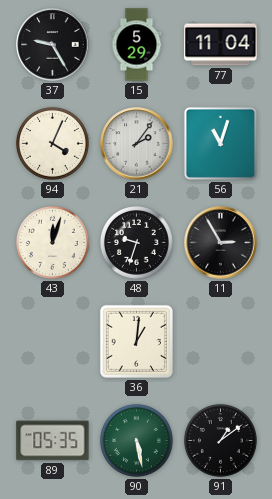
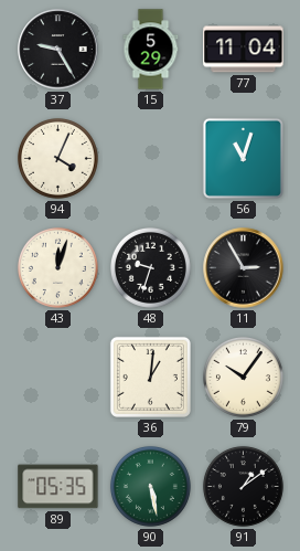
21: 2:06 -> none (137, 144)
79: none -> 10:06 (243, 377)
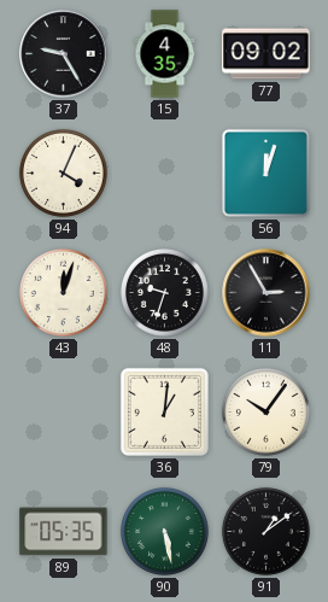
15: 5:29 -> 4:35 (165, 54)
77: 11:04 -> 09:02 (266, 54)
56: 11:03 -> 12:03 (265, 173)
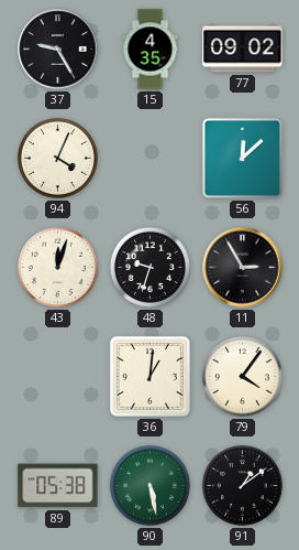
56: 12:03 -> 12:08 (242, 158)
79: 10:06 -> 4:06 (242, 376)
89: 05:35 -> 05:38 (58, 486)
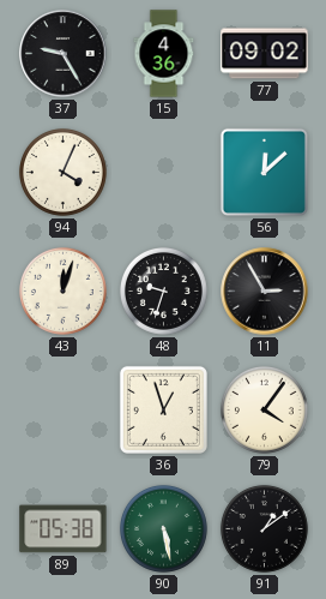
15: 4:35 -> 4:36 (164, 54)
36: 1:01 -> 12:57 (163, 409)
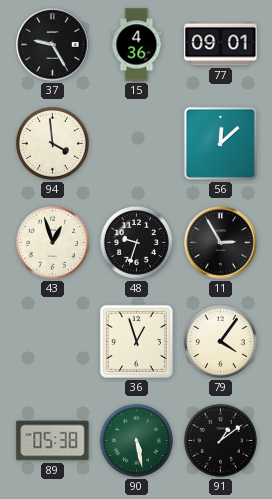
77: 09:02 -> 09:01 (221, 45)
94: 4:04 -> 3:59 (52, 143)
43: 12:03 -> 12:57 (52, 242)
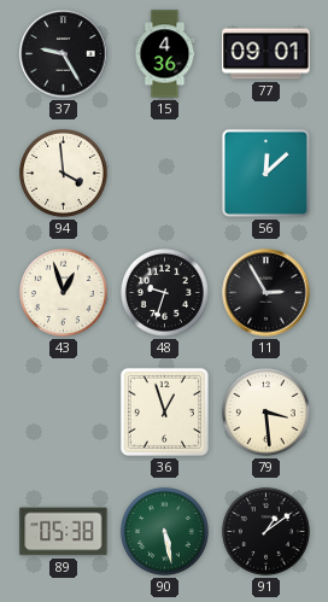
79: 4:06 -> 3:29 (265, 411)
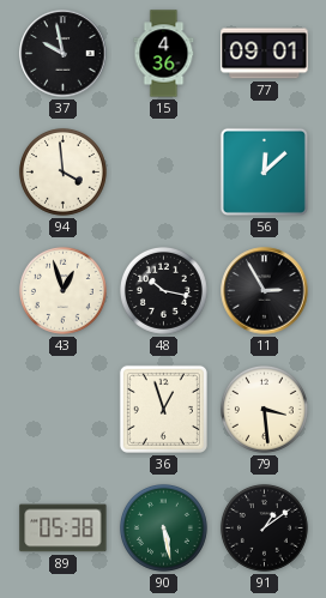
37: 9:25 -> 9:58 (64, 54)
48: 9:33 -> 10:17 (163, 290)
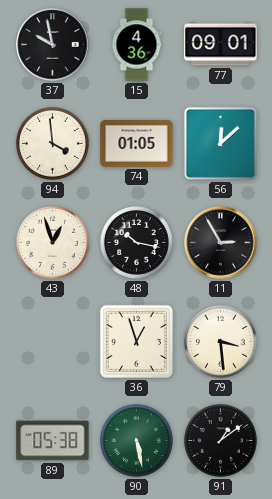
74: none -> 01:05 (137, 143)
